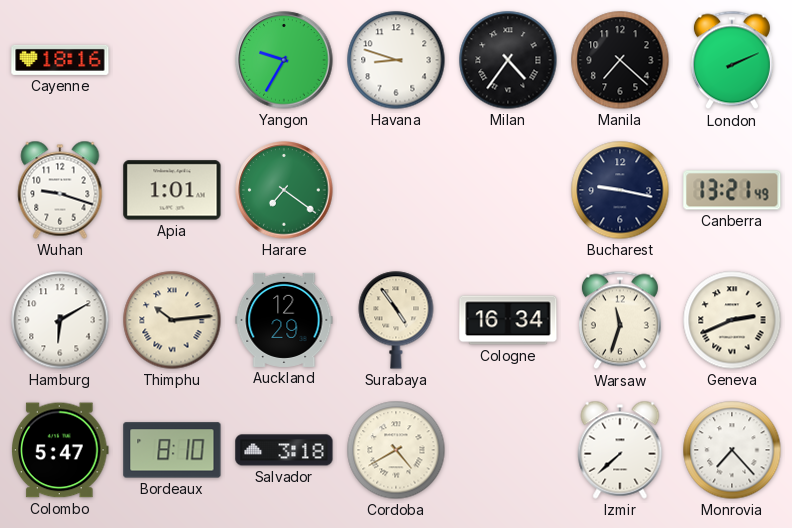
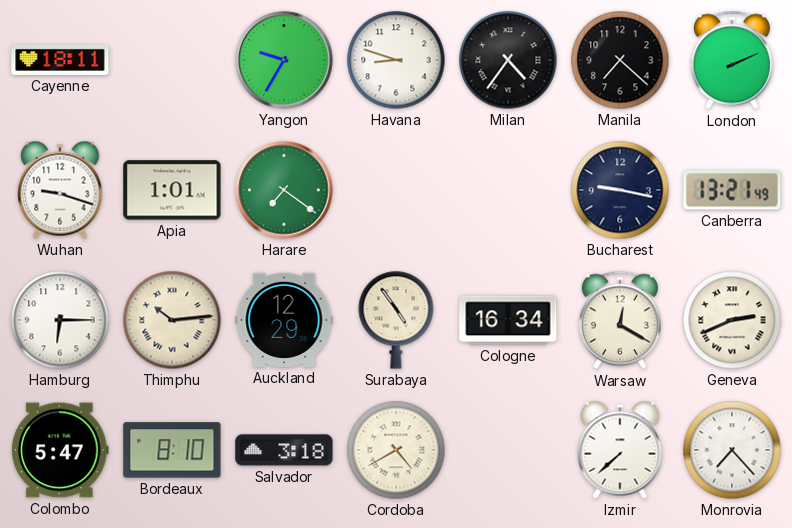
Cayenne: 18:16 -> 18:11 (60, 60)
Hamburg: 6:10 -> 6:15 (60, 320)
Warsaw: 11:33 -> 12:20 (620, 320)
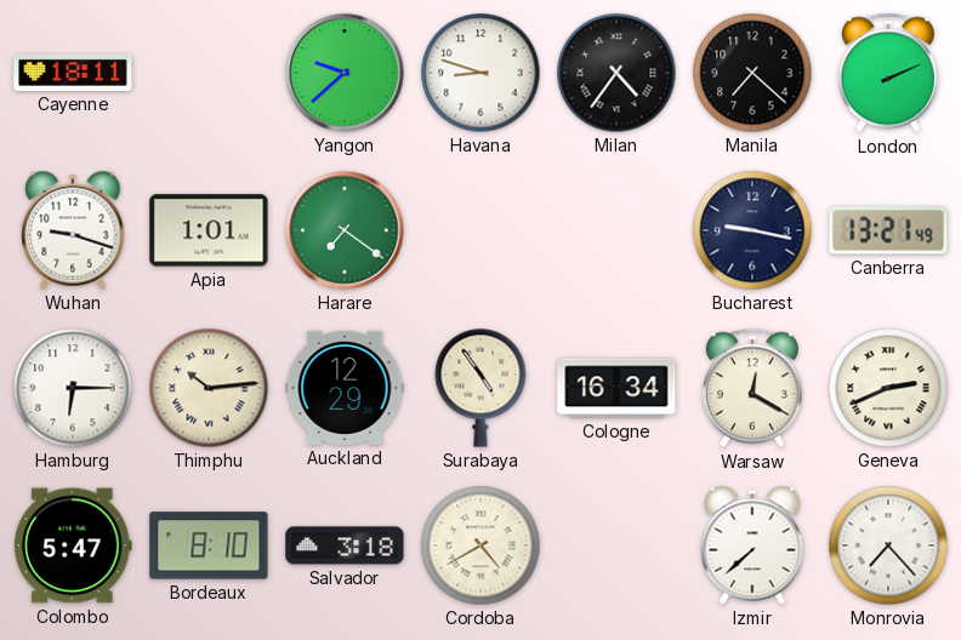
Yangon: 9:35 -> 9:38 (345, 73)
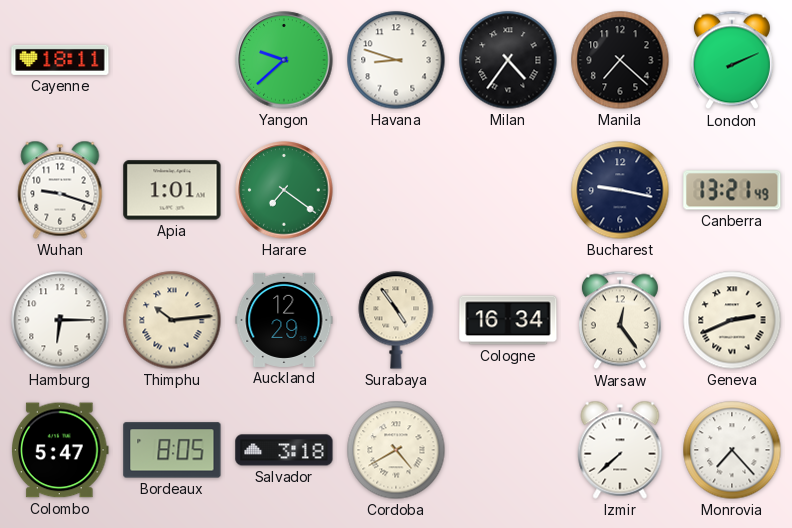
Warsaw: 12:20 -> 12:24 (620, 320)
Bordeaux: 8:10 -> 8:05 (172, 450)
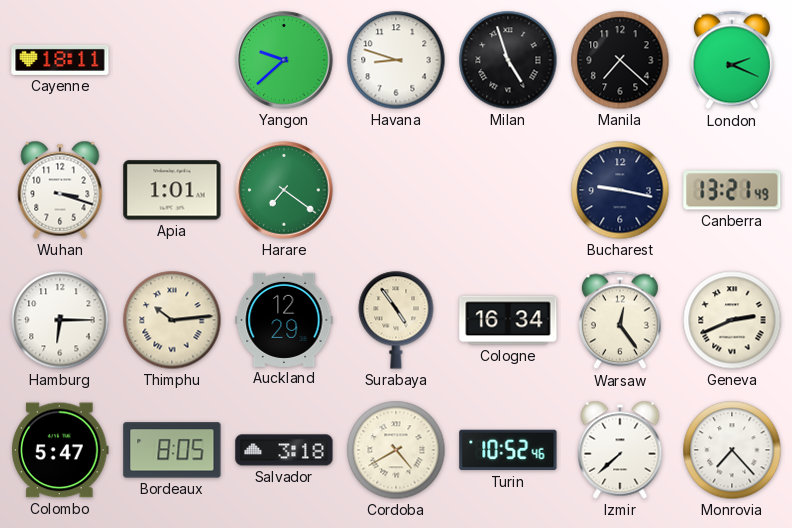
Milan: 4:36 -> 4:57 (508, 60)
London: 2:11 -> 2:19 (732, 60)
Wuhan: 9:18 -> 3:18 (60, 190)
Turin: none -> 10:52 (508, 450)
